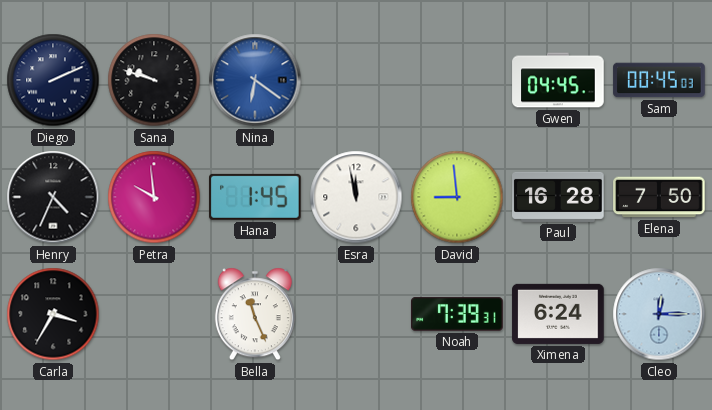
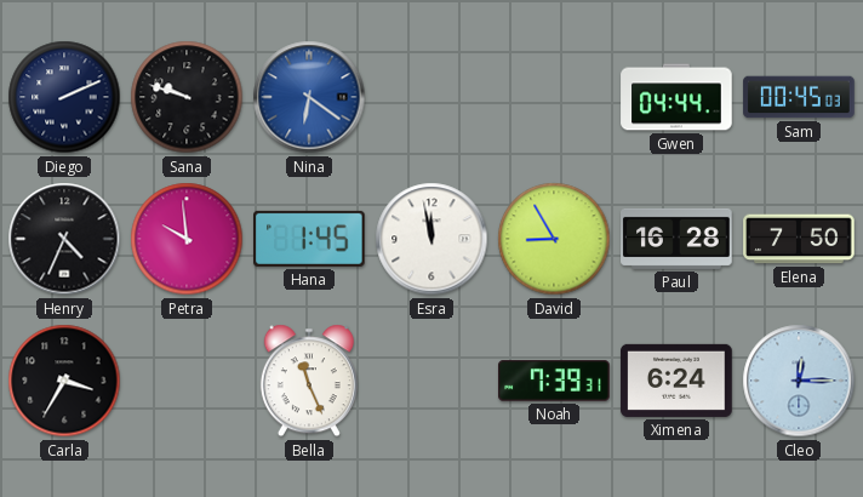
Gwen: 04:45 -> 04:44 (676, 97)
David: 8:59 -> 8:55 (554, 239)
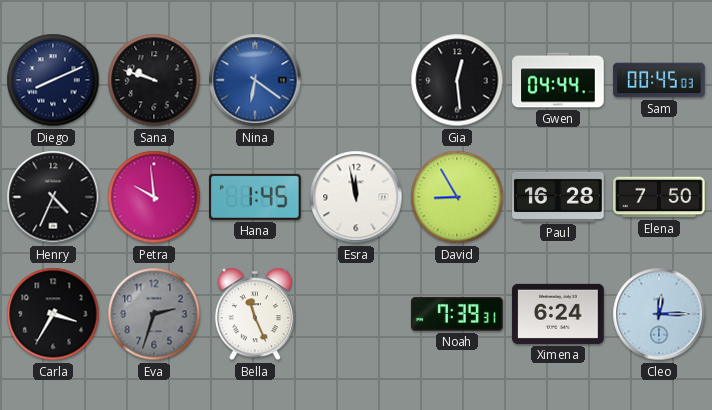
Diego: 2:11 -> 8:11 (53, 80)
Gia: none -> 12:29 (457, 80)
Eva: none -> 2:33 (154, 314)
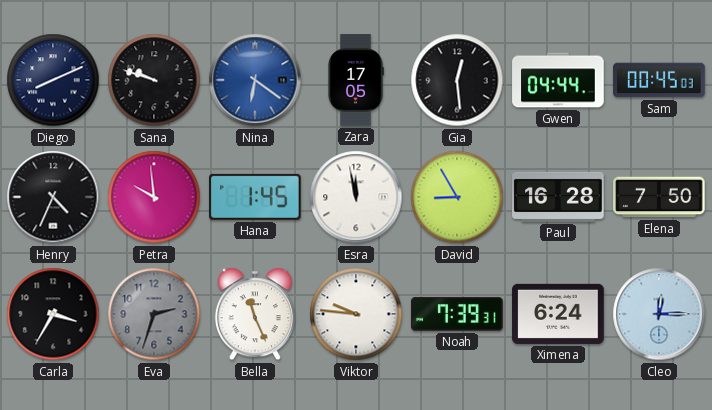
Zara: none -> 17:05 (356, 80)
Viktor: none -> 9:46 (356, 314)
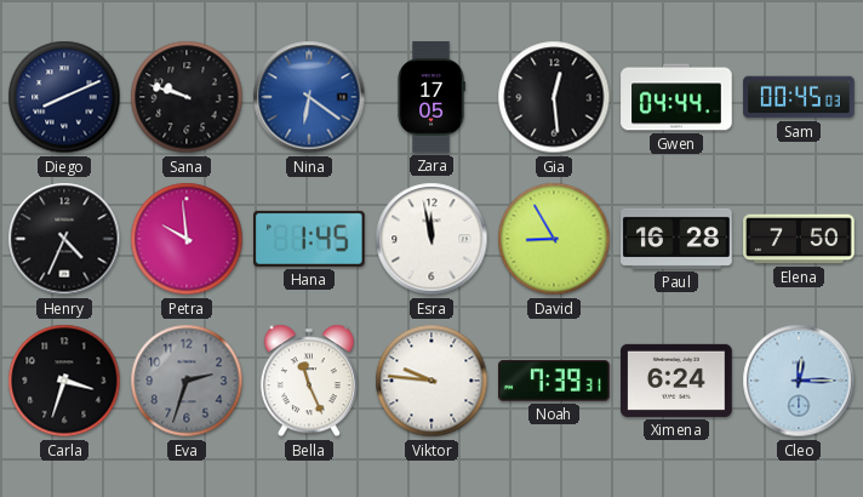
Carla: 3:35 -> 3:33 (64, 381)
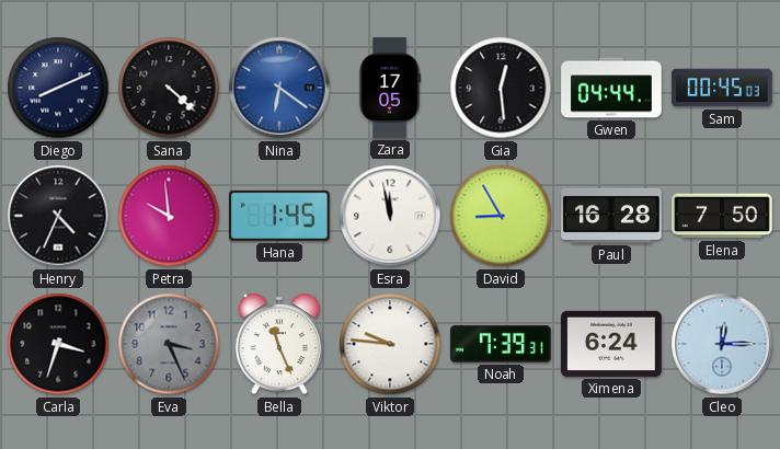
Sana: 9:48 -> 4:22 (169, 88)
Eva: 2:33 -> 3:26 (169, 344)
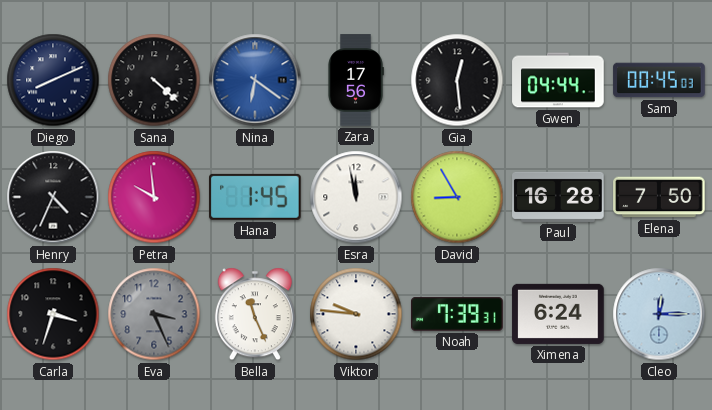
Zara: 17:05 -> 17:56 (356, 80)
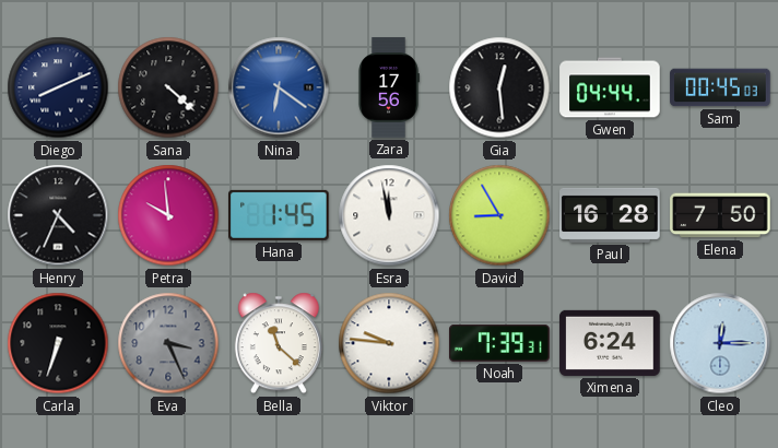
Carla: 3:33 -> 6:33 (58, 343)
Bella: 11:26 -> 11:22 (279, 343)
